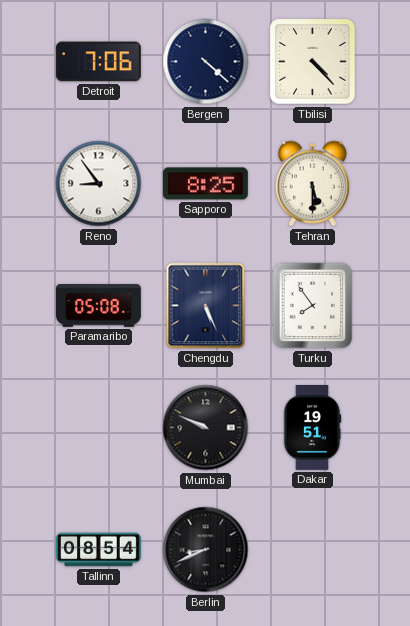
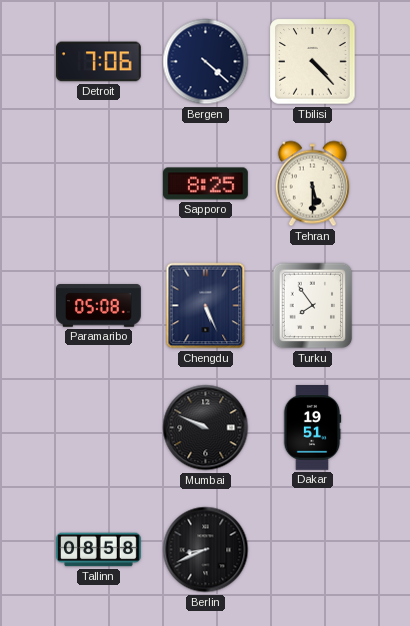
Reno: 8:54 -> none (99, 184)
Tallinn: 08:54 -> 08:58 (99, 550)
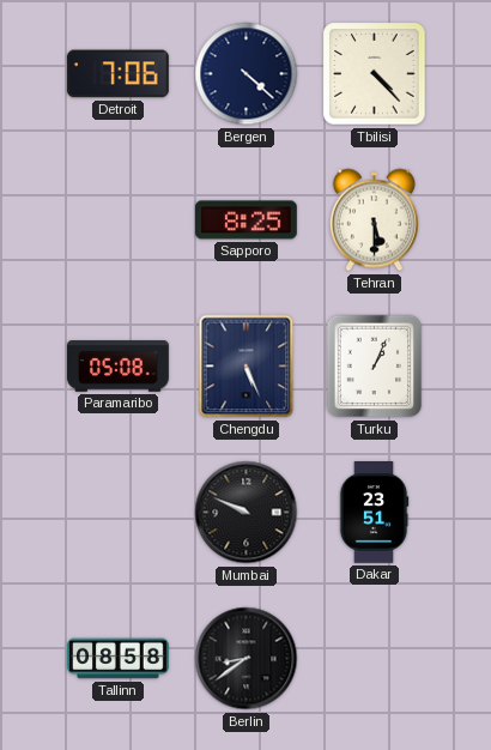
Turku: 7:54 -> 1:04 (375, 367)
Dakar: 19:51 -> 23:51 (374, 513)
Berlin: 8:41 -> 8:39 (247, 659)
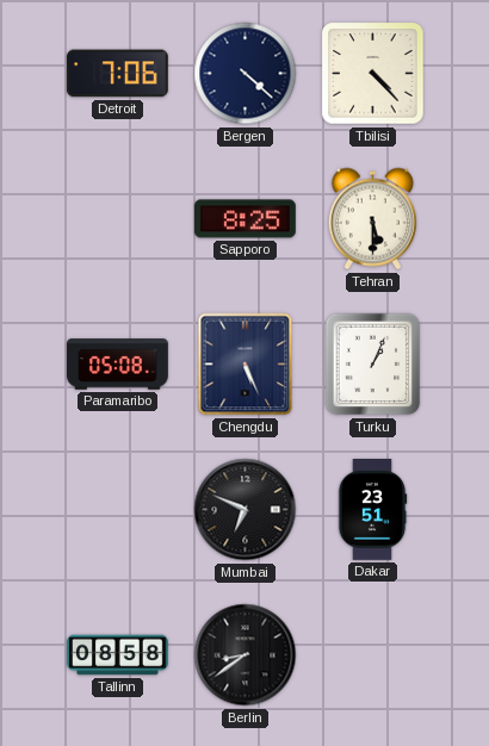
Mumbai: 9:49 -> 6:49 (246, 510)
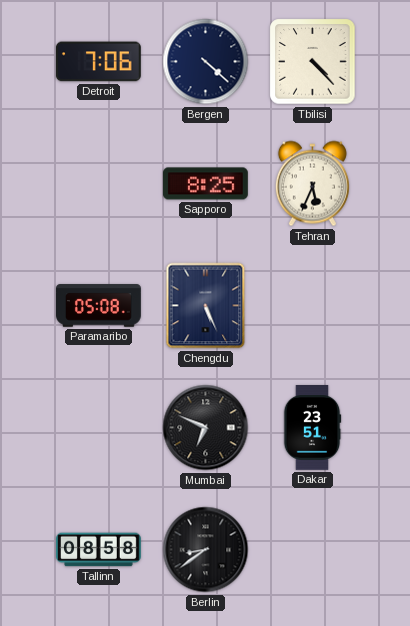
Tehran: 5:30 -> 5:34 (312, 184)
Turku: 1:04 -> none (373, 365)
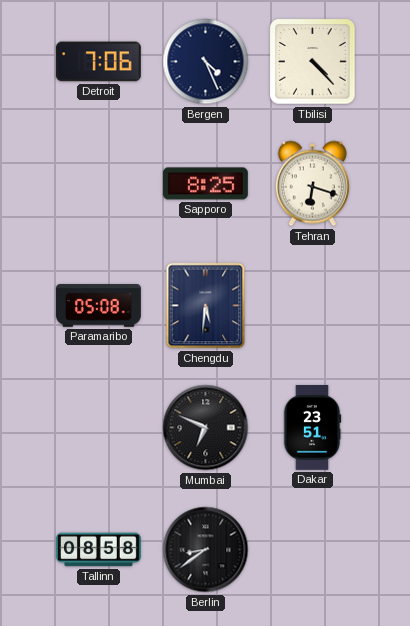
Bergen: 4:22 -> 4:26 (206, 62)
Tehran: 5:34 -> 6:18 (312, 184)
Chengdu: 5:26 -> 5:31 (206, 306)
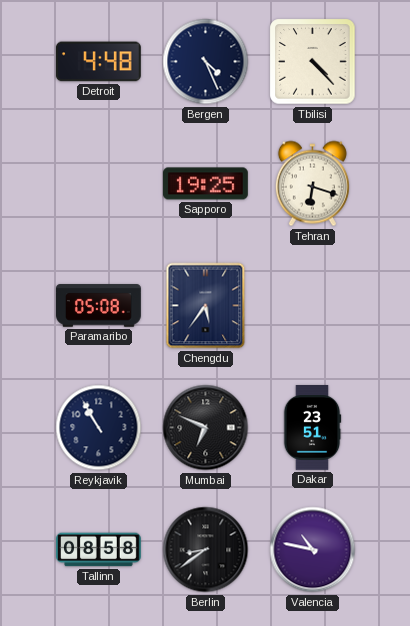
Detroit: 7:06 -> 4:48 (99, 62)
Sapporo: 8:25 -> 19:25 (206, 184)
Chengdu: 5:31 -> 5:36 (206, 306)
Reykjavik: none -> 10:55 (99, 428)
Valencia: none -> 10:47 (313, 550)
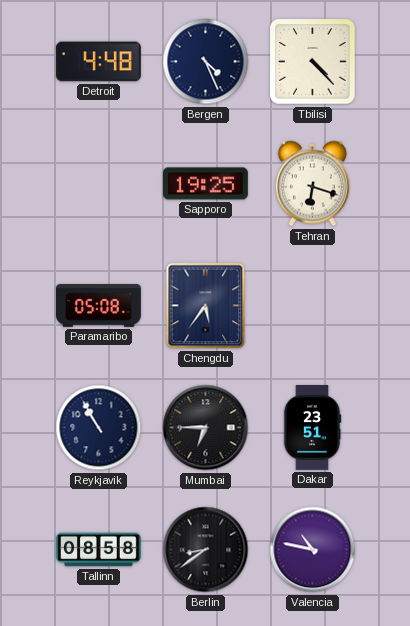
Mumbai: 6:49 -> 6:45 (206, 428)
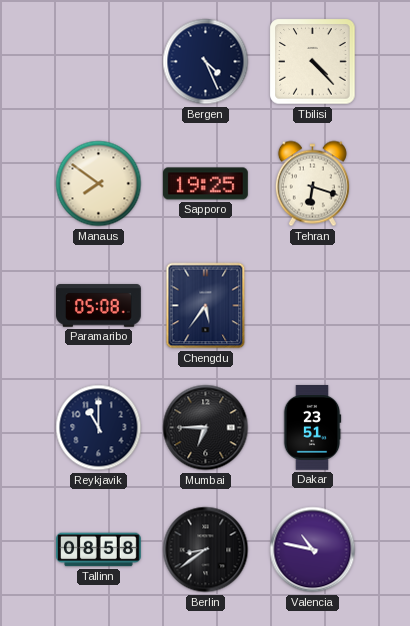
Detroit: 4:48 -> none (99, 62)
Manaus: none -> 7:51 (99, 184)
Reykjavik: 10:55 -> 11:00 (99, 428)
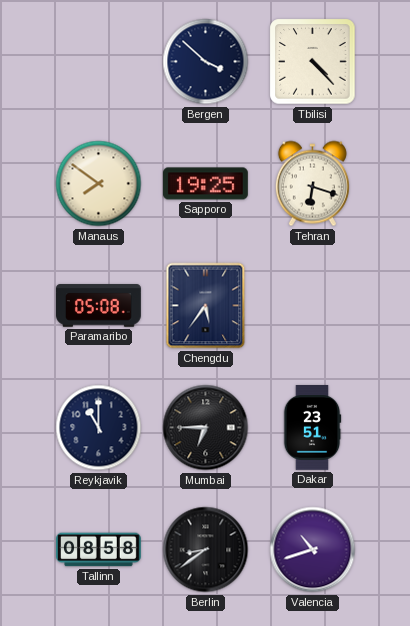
Bergen: 4:26 -> 3:52 (206, 62)
Valencia: 10:47 -> 10:42 (313, 550)
